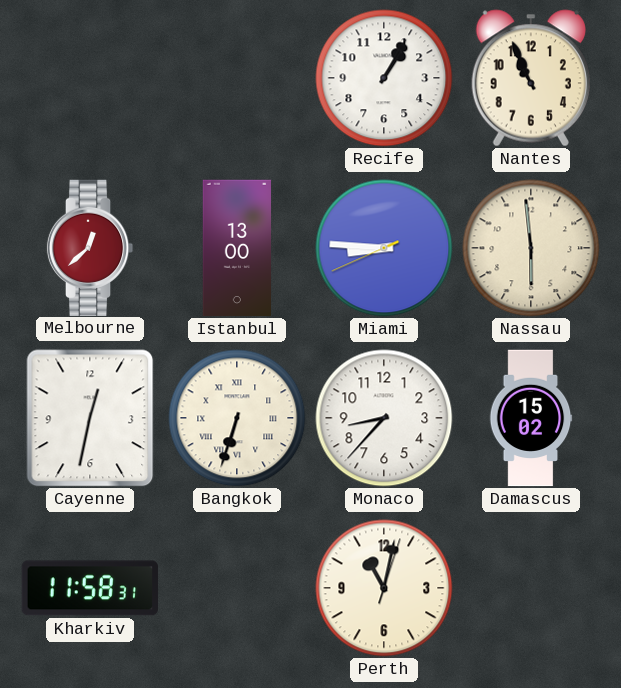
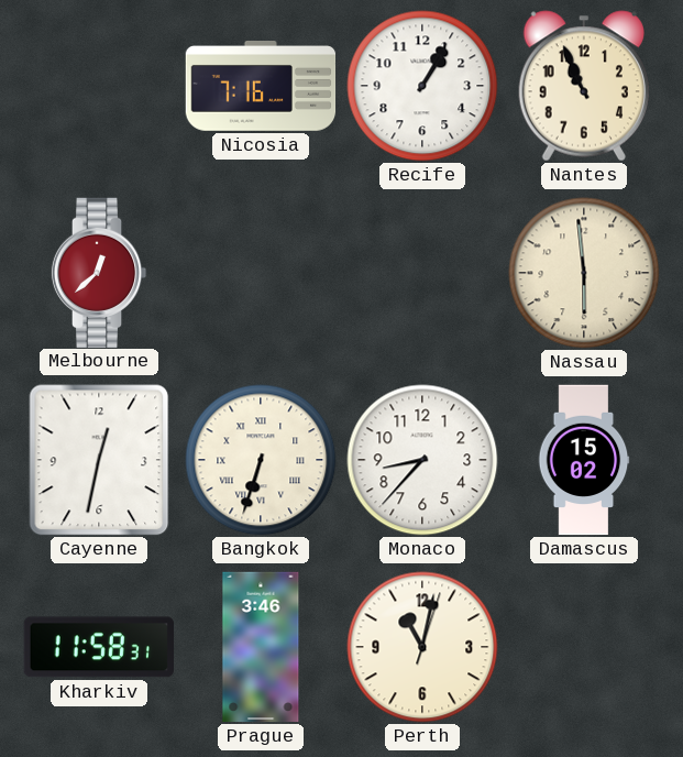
Nicosia: none -> 7:16 (261, 87)
Istanbul: 13:00 -> none (237, 248)
Miami: 8:45 -> none (384, 248)
Prague: none -> 3:46 (261, 647)
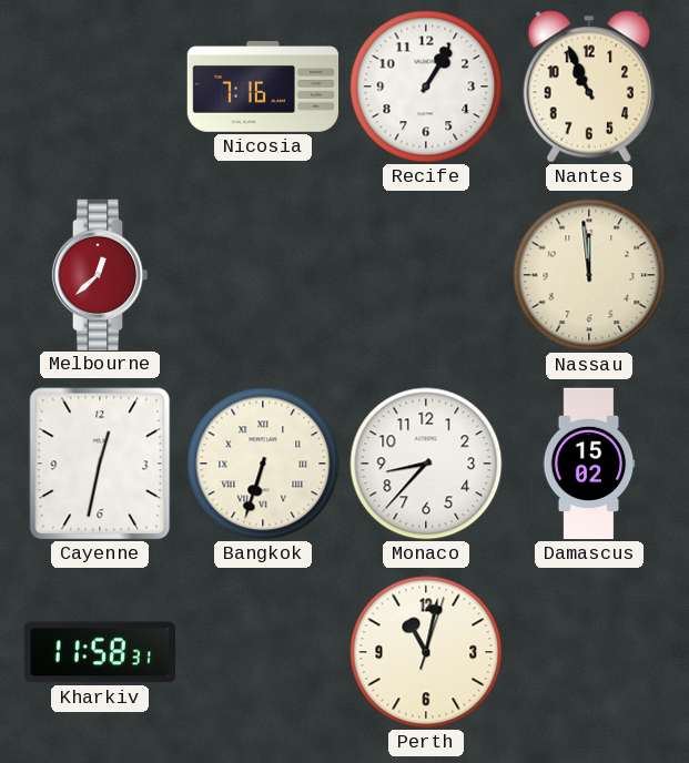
Nassau: 5:59 -> 11:59 (589, 275)
Prague: 3:46 -> none (261, 647)
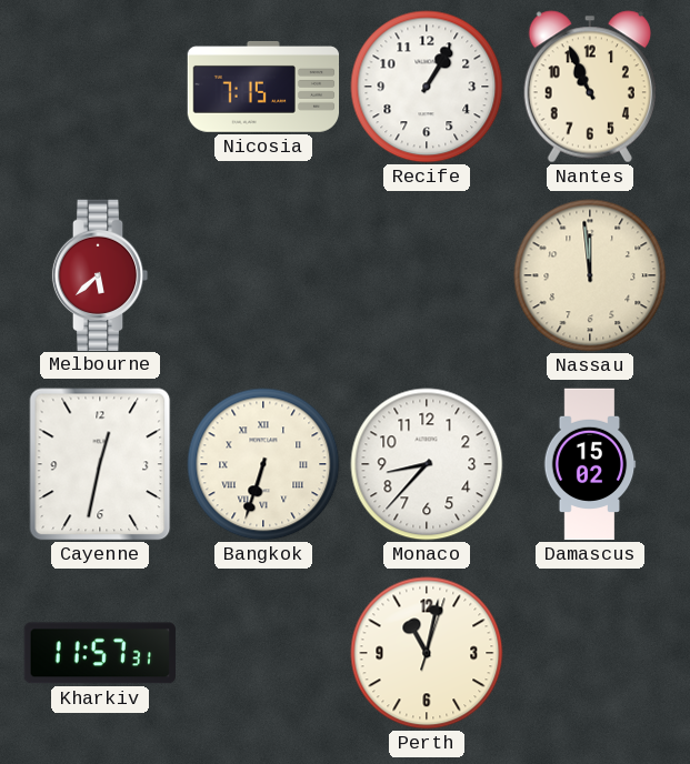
Nicosia: 7:16 -> 7:15 (263, 88)
Melbourne: 12:38 -> 5:38 (100, 274)
Kharkiv: 11:58 -> 11:57 (100, 653)
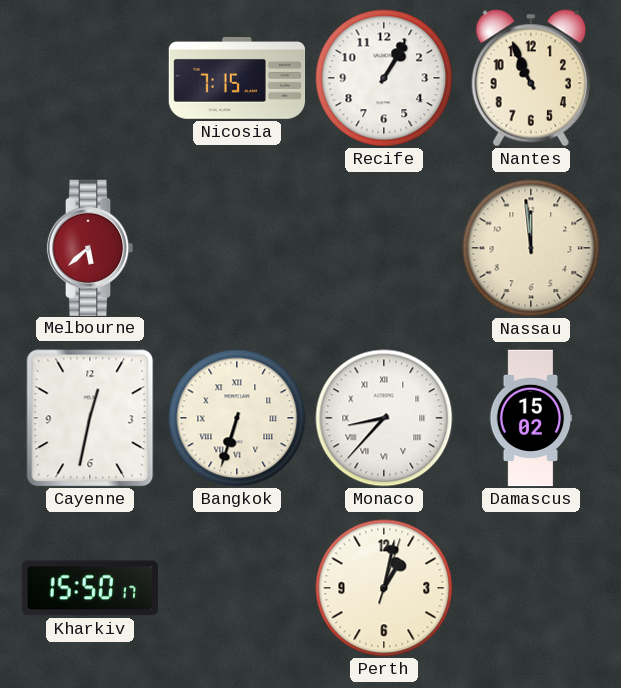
Monaco numerals: Arabic -> Roman (384, 418)
Kharkiv: 11:57 -> 15:50 (90, 588)
Perth: 11:02 -> 1:02 (384, 588)
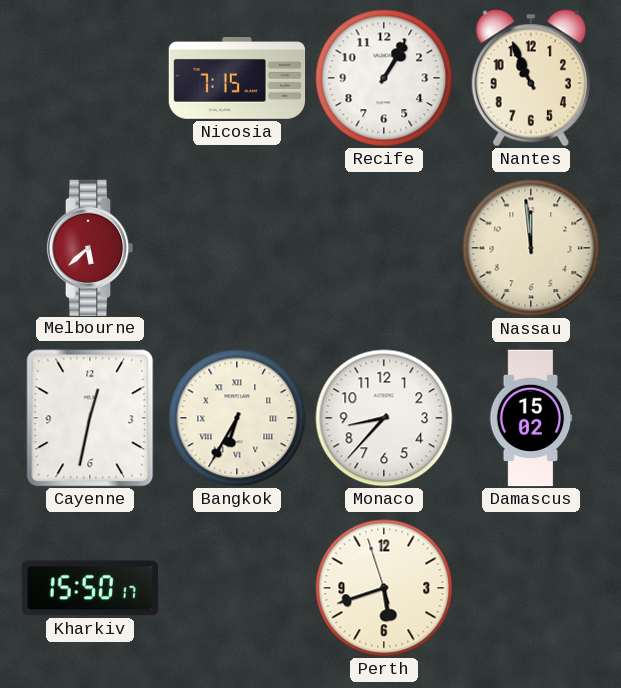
Bangkok: 6:33 -> 6:35 (237, 418)
Monaco numerals: Roman -> Arabic (384, 418)
Perth: 1:02 -> 5:41 (384, 588)
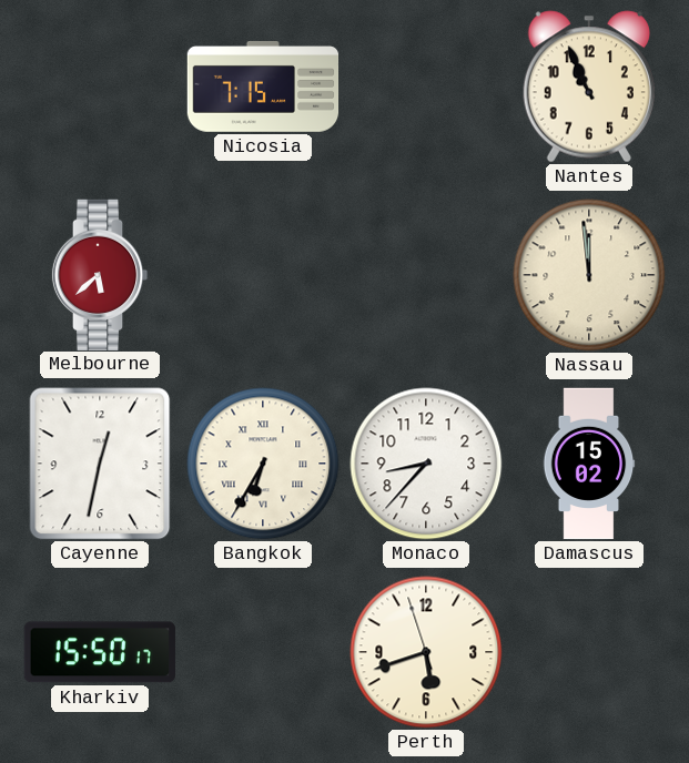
Recife: 1:05 -> none (384, 78)
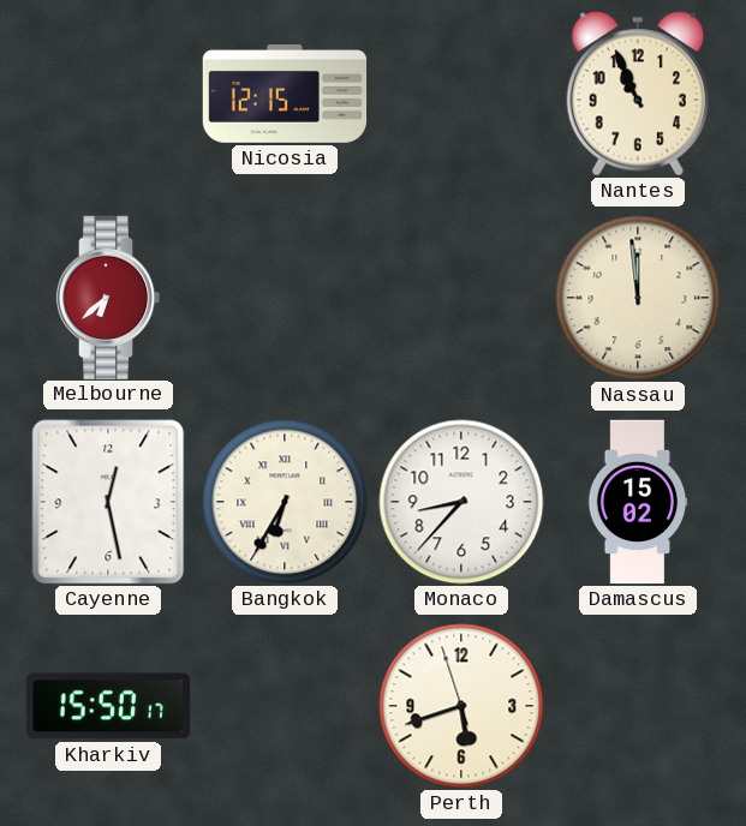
Nicosia: 7:15 -> 12:15 (285, 95)
Melbourne: 5:38 -> 6:38 (108, 297)
Cayenne: 12:32 -> 12:28 (108, 502)
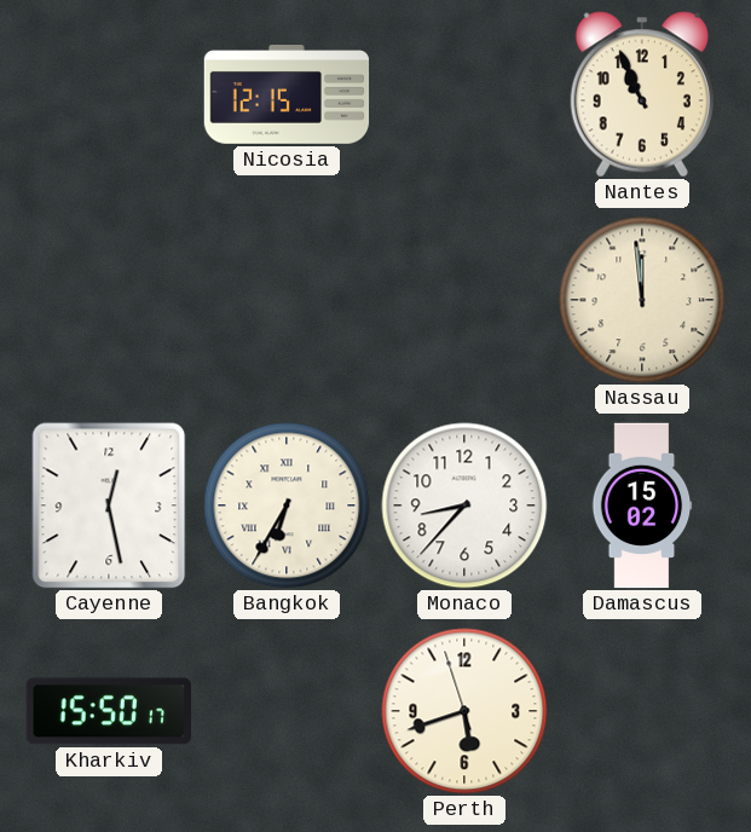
Melbourne: 6:38 -> none (108, 297)
